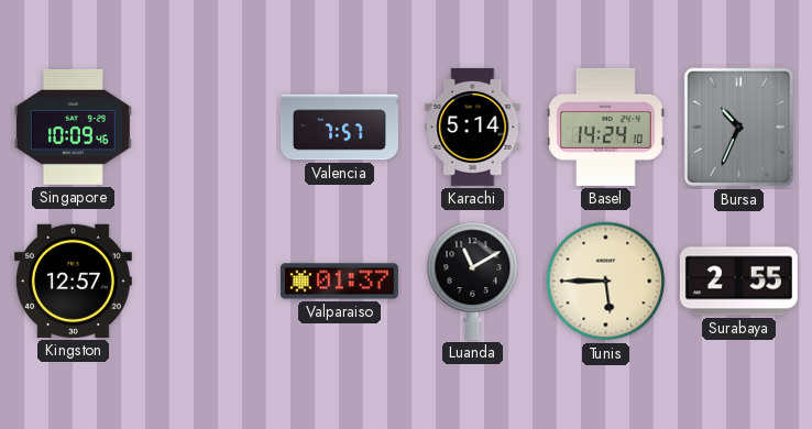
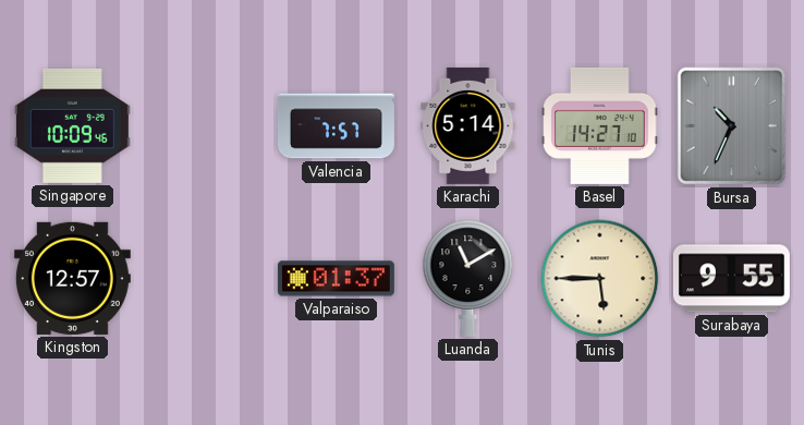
Basel: 14:24 -> 14:27 (600, 125)
Surabaya: 2:55 -> 9:55 (731, 279)
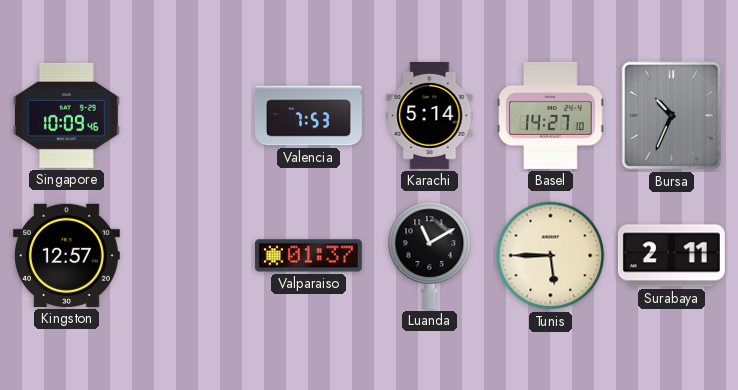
Valencia: 7:57 -> 7:53 (308, 116)
Surabaya: 9:55 -> 2:11 (671, 256)
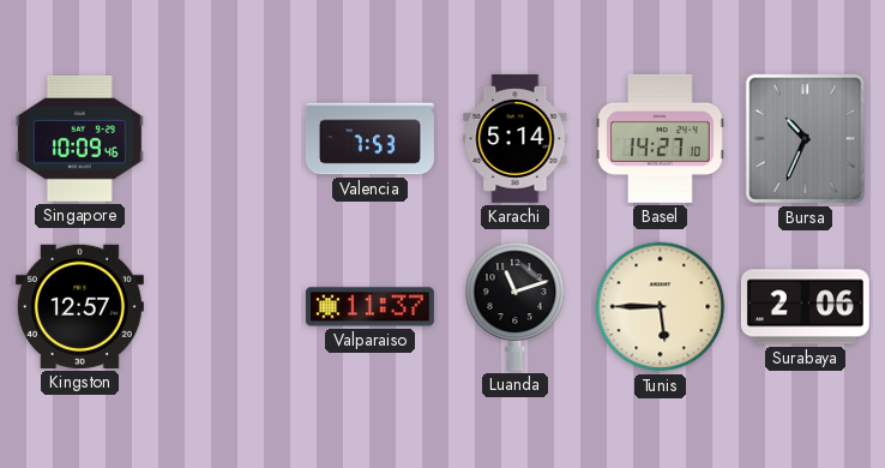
Valparaiso: 01:37 -> 11:37 (369, 307)
Luanda: 11:10 -> 11:12 (516, 306)
Surabaya: 2:11 -> 2:06 (805, 307)
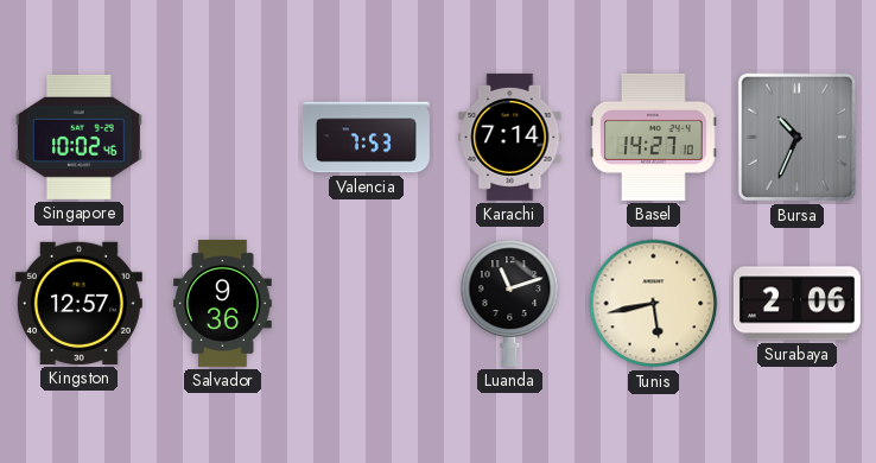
Singapore: 10:09 -> 10:02 (78, 137)
Karachi: 5:14 -> 7:14 (510, 137)
Salvador: none -> 9:36 (222, 303)
Valparaiso: 11:37 -> none (369, 307)
Tunis: 5:45 -> 5:43 (654, 304)
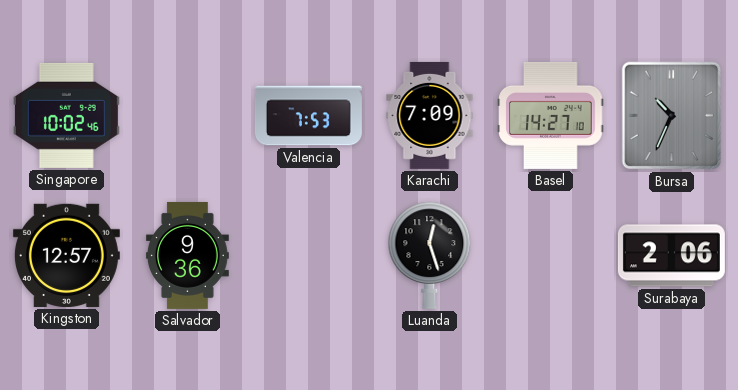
Karachi: 7:14 -> 7:09 (430, 115)
Luanda: 11:12 -> 12:27 (430, 255)
Tunis: 5:43 -> none (654, 304)
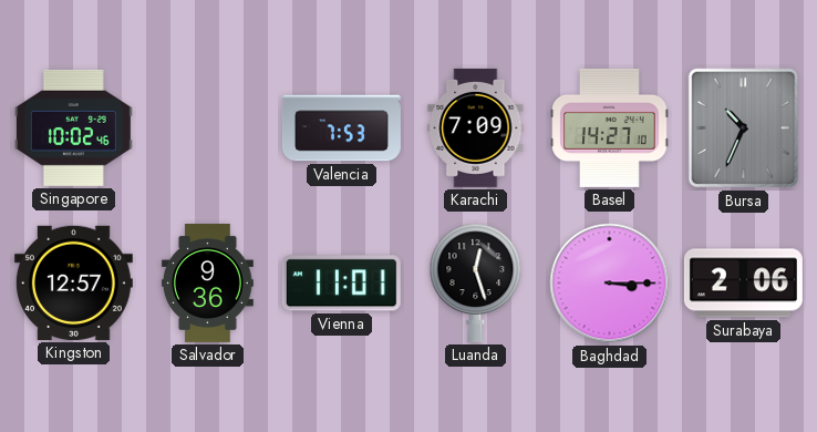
Vienna: none -> 11:01 (341, 284)
Baghdad: none -> 3:15 (610, 284)
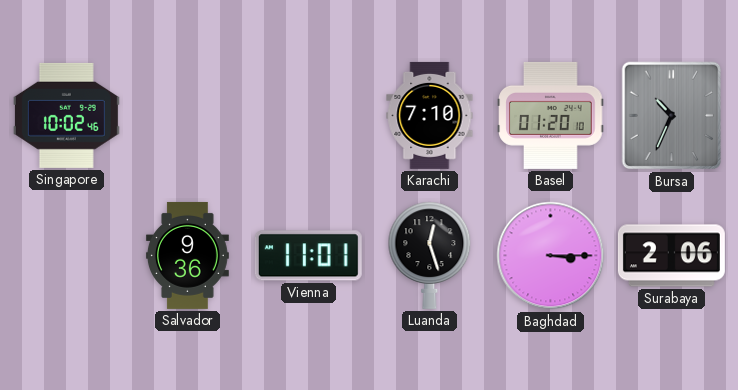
Valencia: 7:53 -> none (341, 128)
Karachi: 7:09 -> 7:10 (430, 115)
Basel: 14:27 -> 01:20 (551, 115)
Kingston: 12:57 -> none (73, 282)
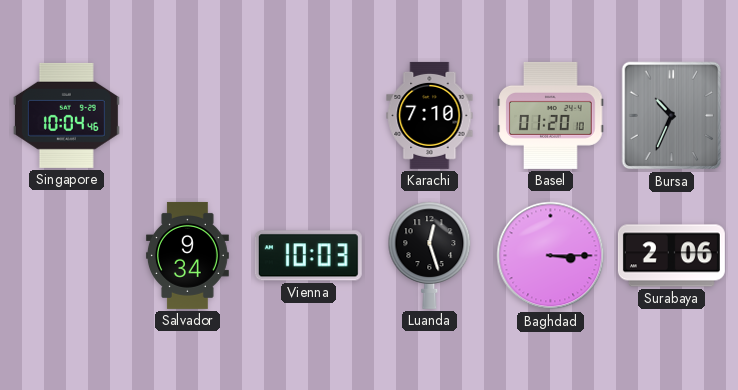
Singapore: 10:02 -> 10:04 (66, 115)
Salvador: 9:36 -> 9:34 (187, 255)
Vienna: 11:01 -> 10:03 (308, 256)
